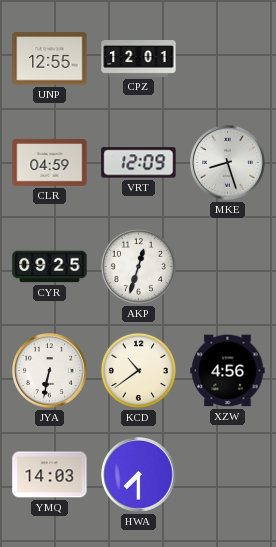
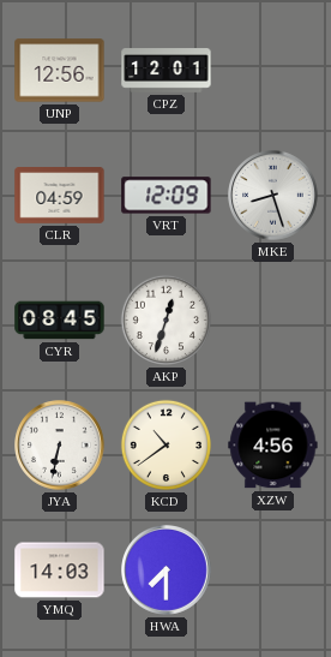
UNP: 12:55 -> 12:56 (60, 71)
CYR: 09:25 -> 08:45 (60, 321)
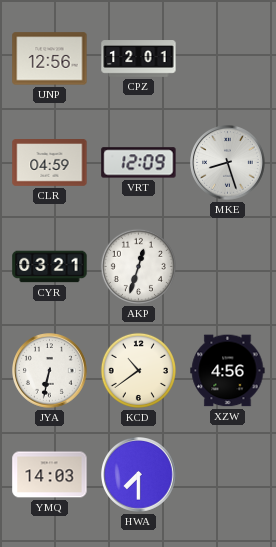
CYR: 08:45 -> 03:21 (50, 267)
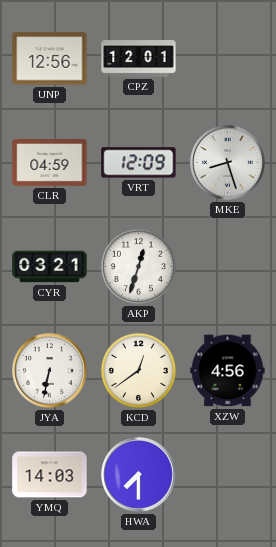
KCD: 10:39 -> 12:39 (138, 370)
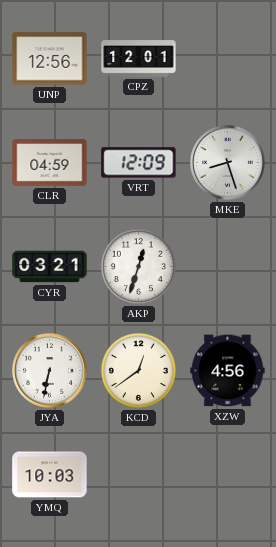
YMQ: 14:03 -> 10:03 (50, 475)
HWA: 7:30 -> none (139, 475)
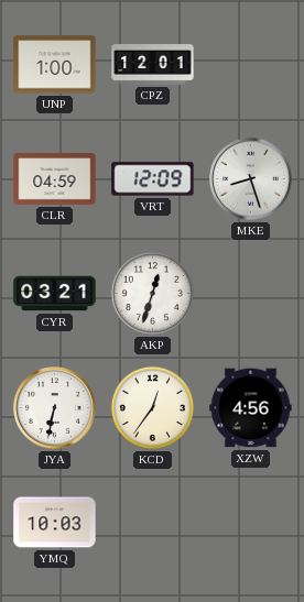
UNP: 12:56 -> 1:00 (55, 65)
KCD: 12:39 -> 12:36 (152, 407)
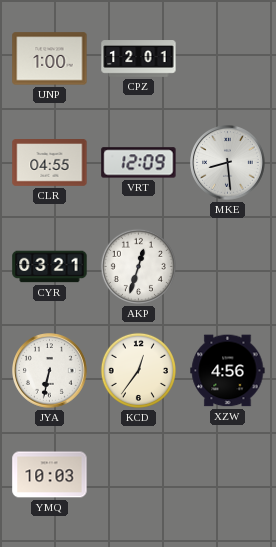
CLR: 04:59 -> 04:55 (50, 163)
MKE: 8:27 -> 8:29 (228, 163)
